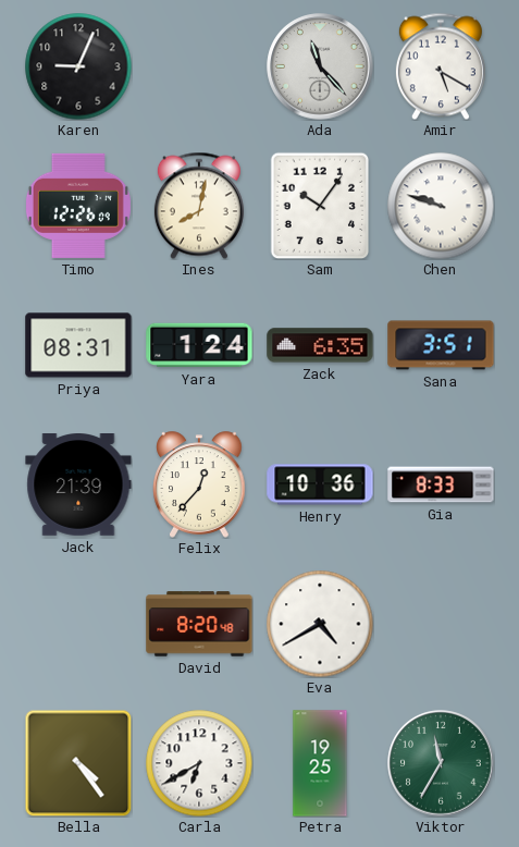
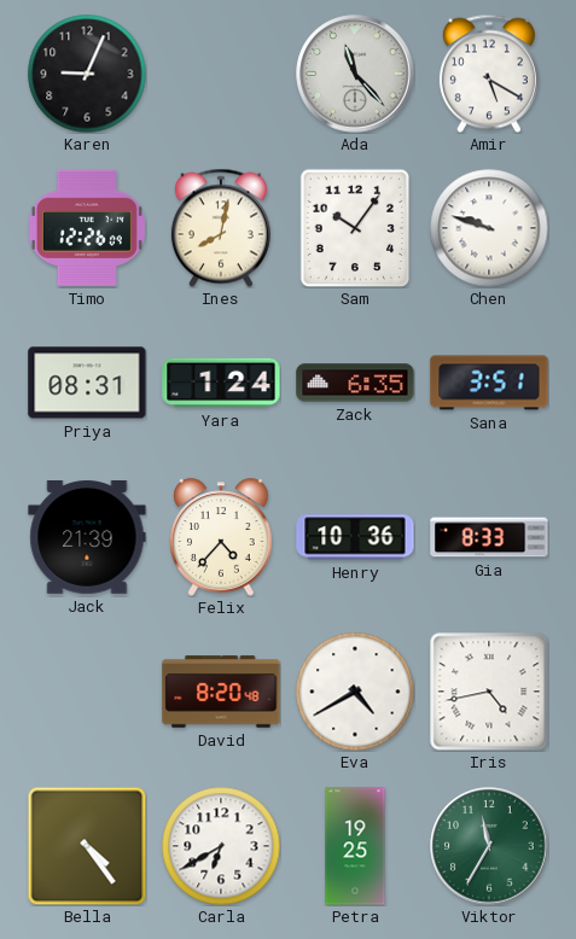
Felix: 12:37 -> 4:37 (221, 537)
Iris: none -> 4:43 (489, 692)
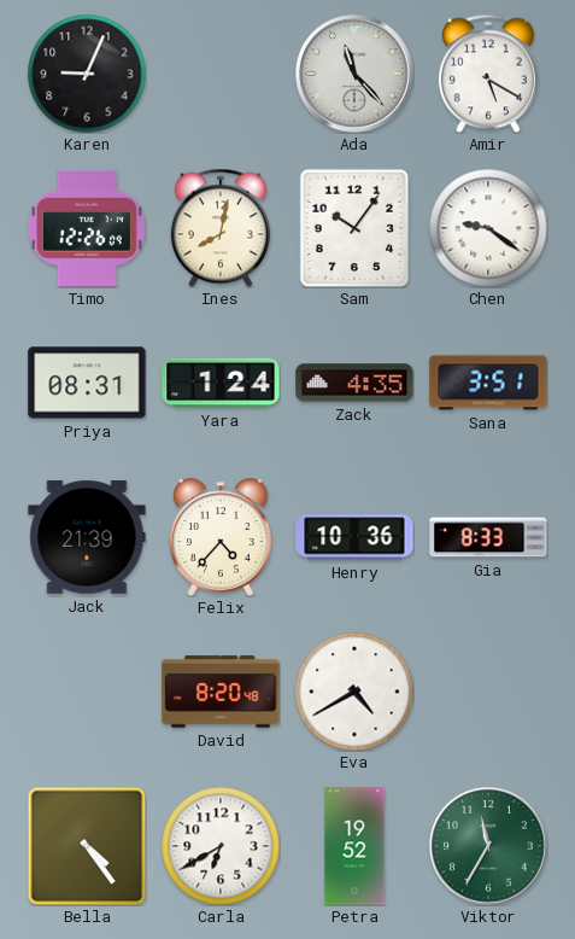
Chen: 9:48 -> 9:21 (488, 228)
Zack: 6:35 -> 4:35 (354, 383)
Iris: 4:43 -> none (489, 692)
Petra: 19:25 -> 19:52 (354, 846)
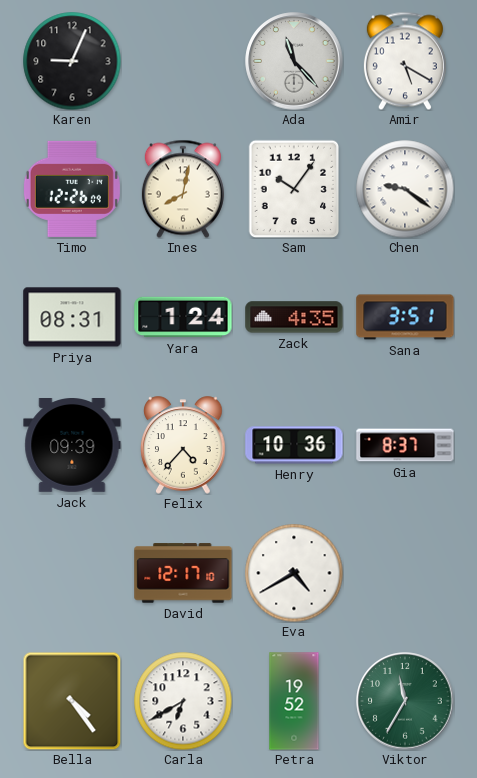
Jack: 21:39 -> 09:39 (72, 446)
Gia: 8:33 -> 8:37 (405, 445)
David: 8:20 -> 12:17 (183, 573)
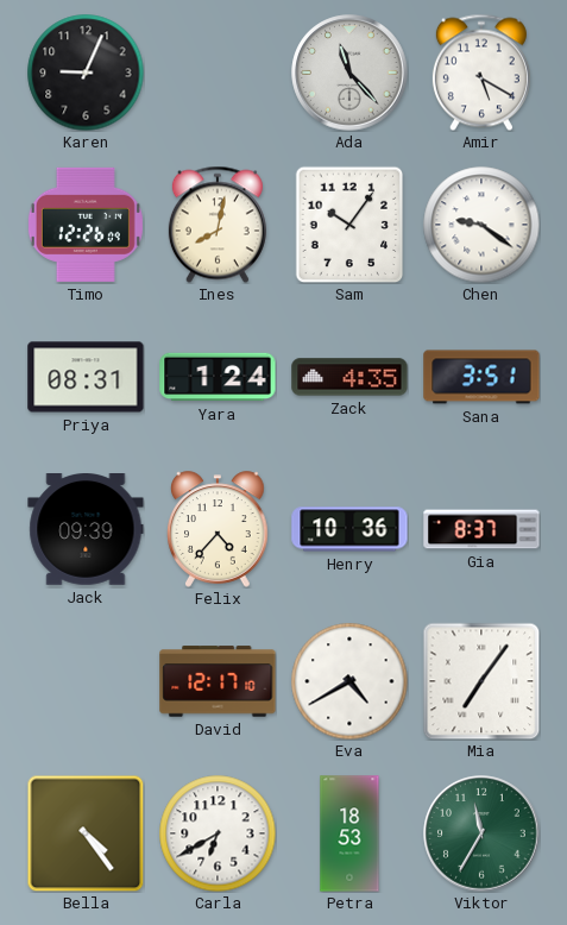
Mia: none -> 7:06 (481, 681)
Petra: 19:52 -> 18:53 (349, 833)
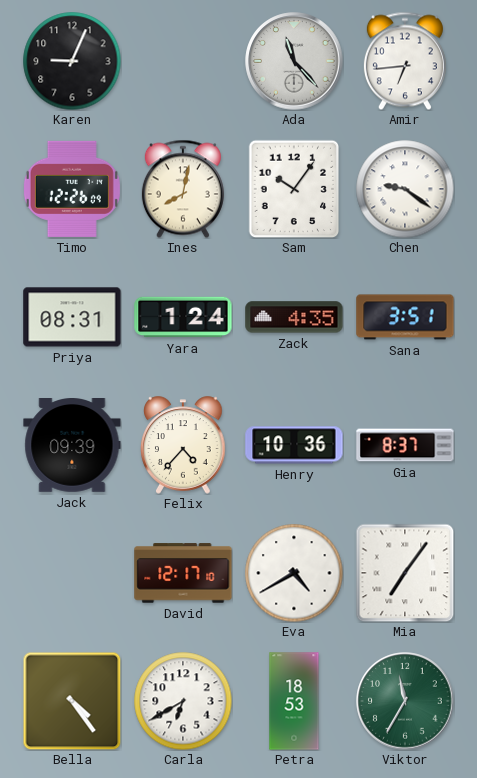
Amir: 5:20 -> 6:44 (405, 61)
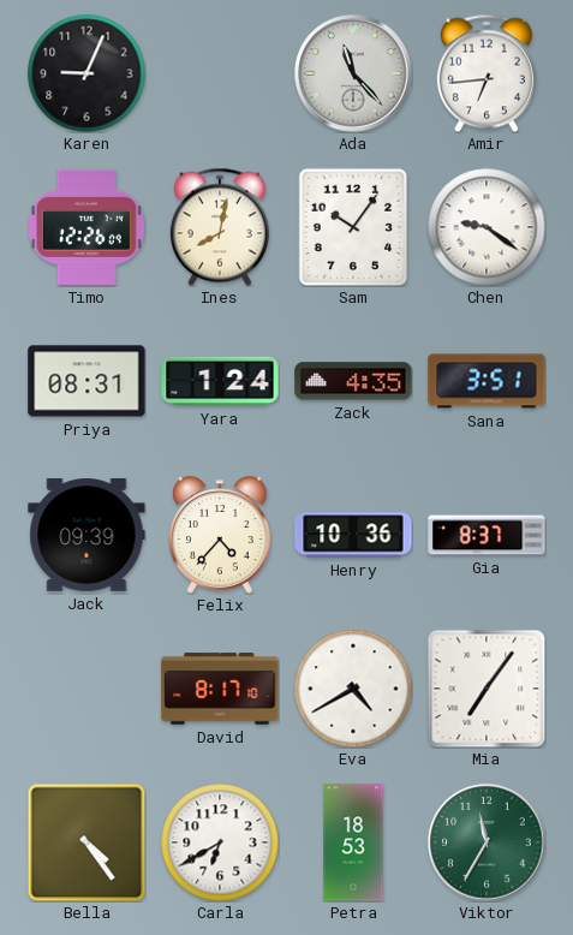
David: 12:17 -> 8:17 (220, 689)
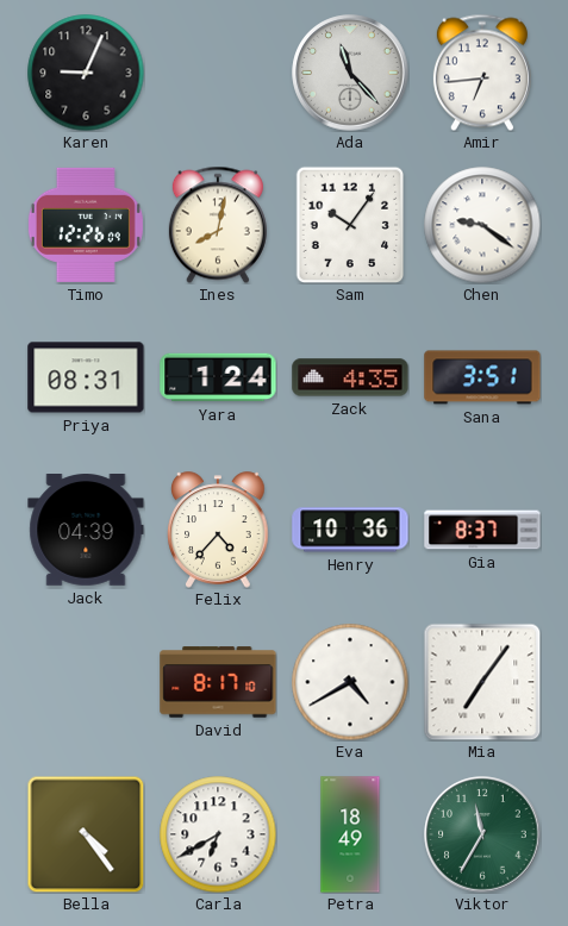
Jack: 09:39 -> 04:39 (86, 531)
Petra: 18:53 -> 18:49 (350, 834)
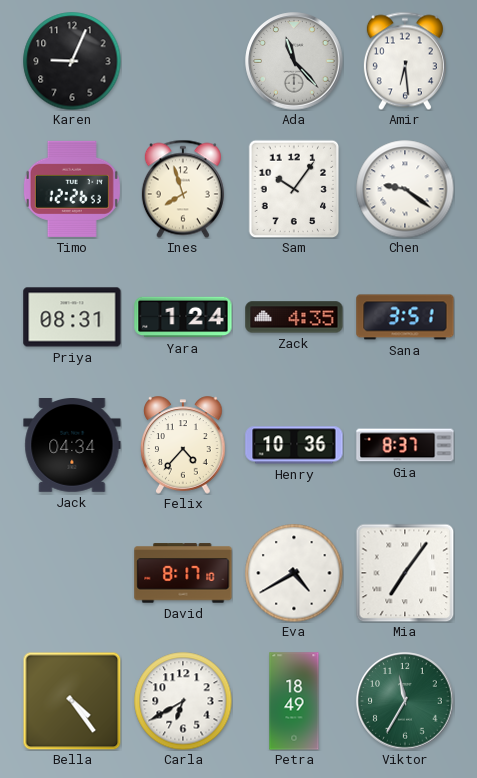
Amir: 6:44 -> 6:29 (405, 61)
Timo: 12:26:09 -> 12:26:53 (72, 189)
Ines: 8:02 -> 7:57 (183, 189)
Jack: 04:39 -> 04:34 (72, 446)
